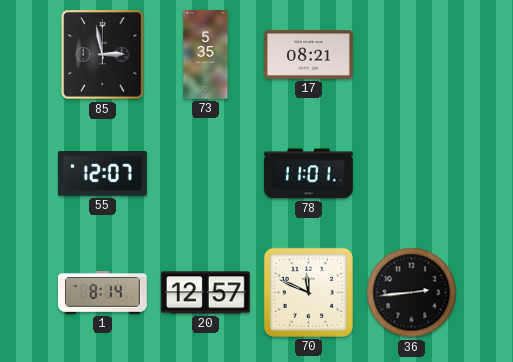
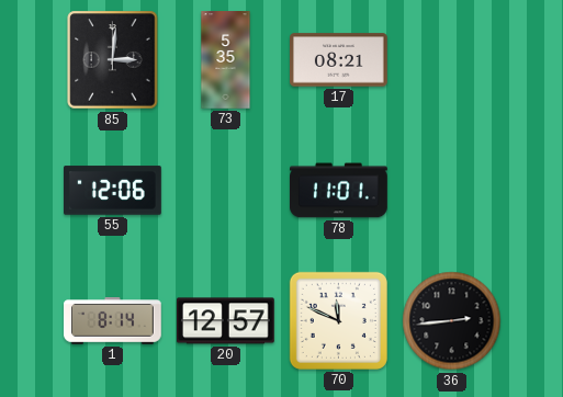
85: 2:58 -> 3:01 (113, 60)
55: 12:07 -> 12:06 (113, 191)
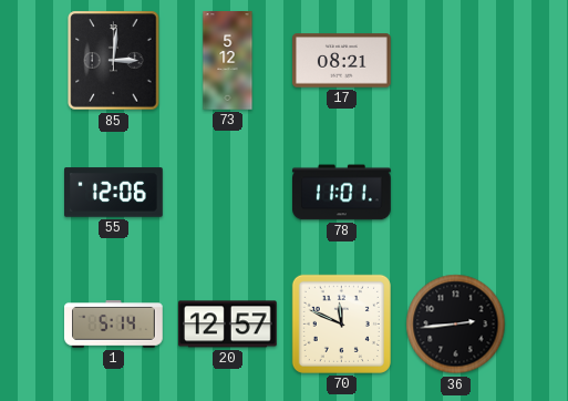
73: 5:35 -> 5:12 (228, 61)
1: 8:14 -> 5:14 (114, 325)
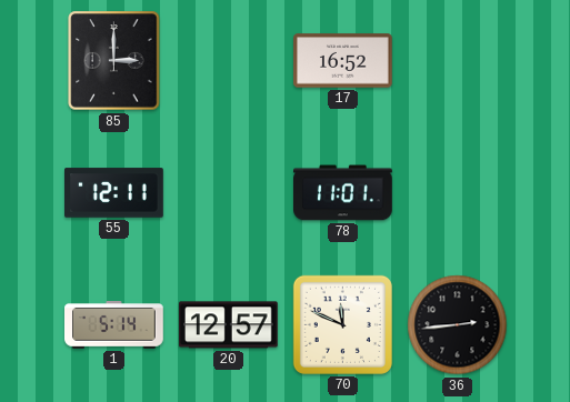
85: 3:01 -> 3:00 (114, 61)
73: 5:12 -> none (228, 61)
17: 08:21 -> 16:52 (343, 61)
55: 12:06 -> 12:11 (114, 193)
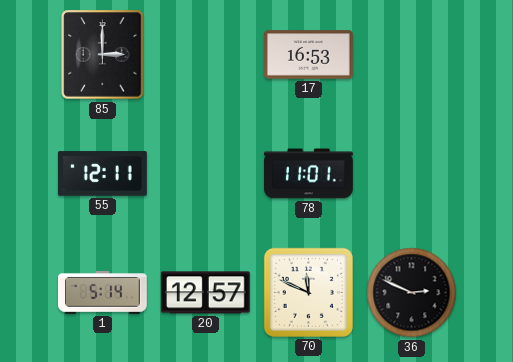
17: 16:52 -> 16:53 (309, 55)
36: 2:44 -> 2:49 (412, 293)
